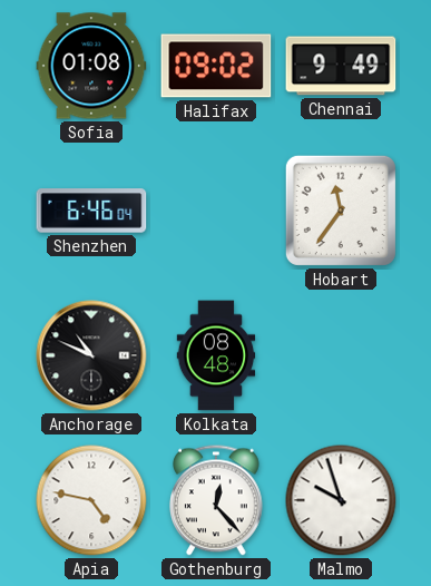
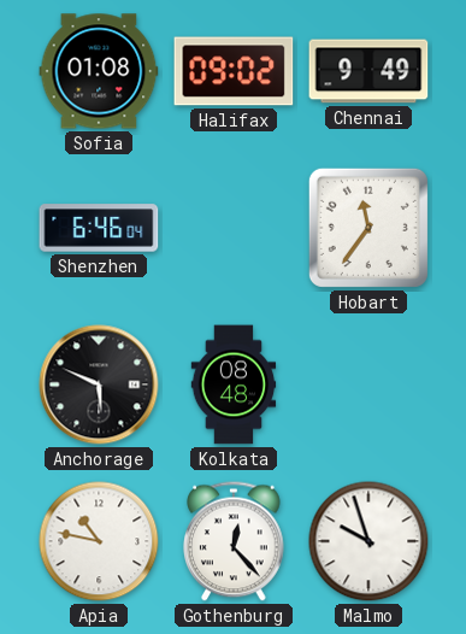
Anchorage: 10:49 -> 5:49 (99, 384)
Apia: 4:47 -> 10:47 (99, 541)
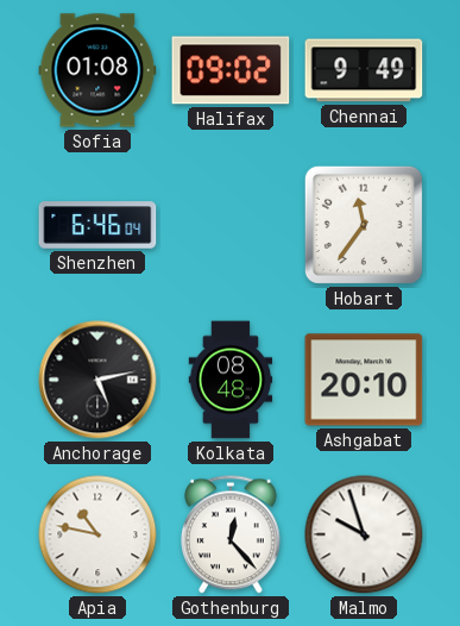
Anchorage: 5:49 -> 5:13 (97, 380)
Ashgabat: none -> 20:10 (364, 380)
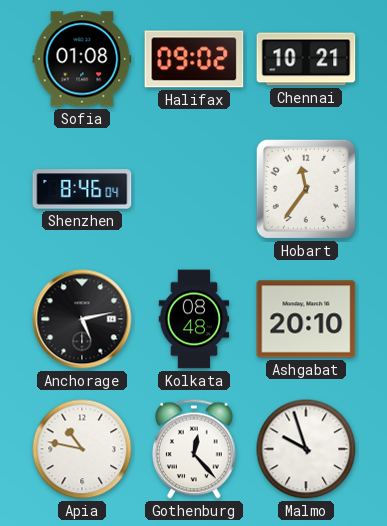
Chennai: 9:49 -> 10:21 (306, 59)
Shenzhen: 6:46 -> 8:46 (82, 189)
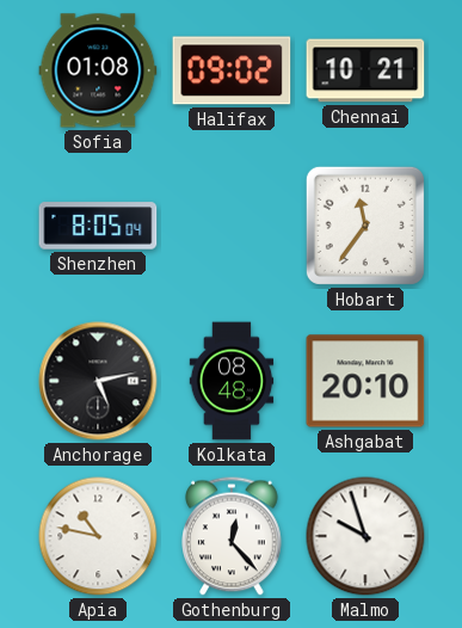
Shenzhen: 8:46 -> 8:05 (98, 226)
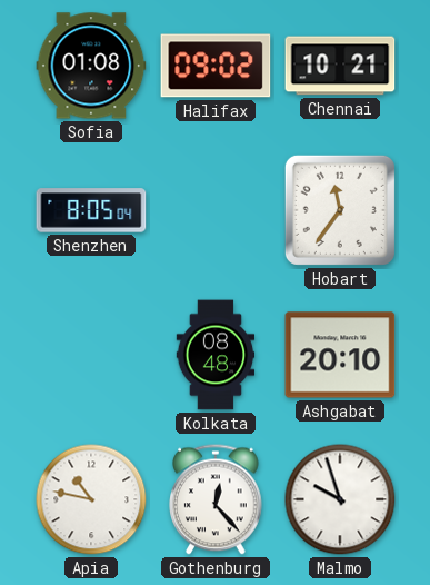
Anchorage: 5:13 -> none (98, 381)
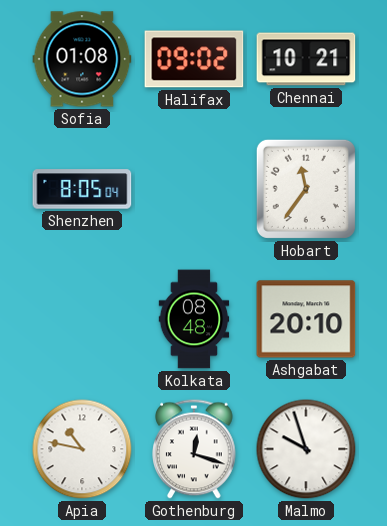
Gothenburg: 12:23 -> 12:18 (194, 449)
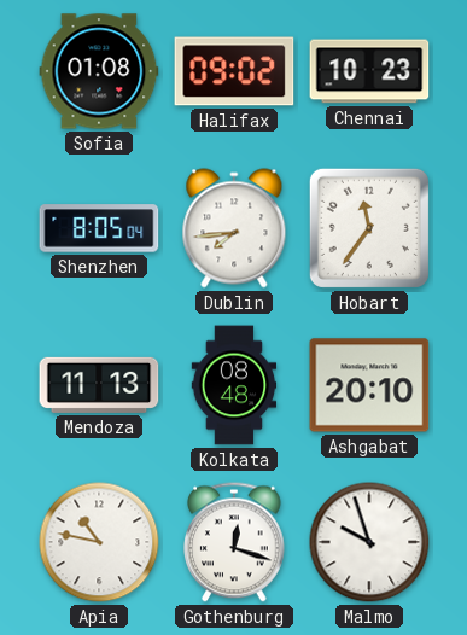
Chennai: 10:21 -> 10:23 (369, 71)
Dublin: none -> 7:44 (234, 228)
Mendoza: none -> 11:13 (99, 385)
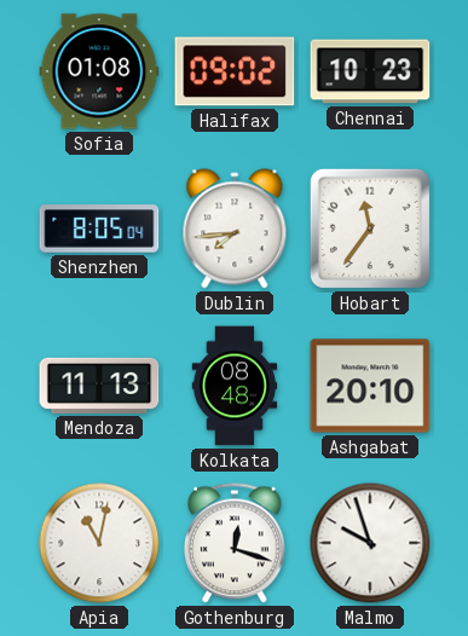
Apia: 10:47 -> 11:02 (99, 543)
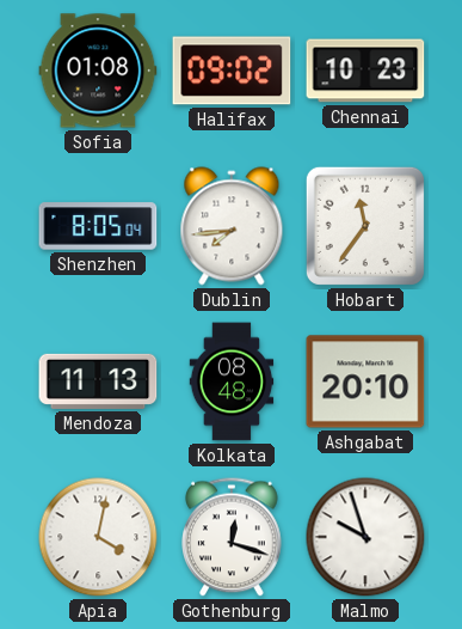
Apia: 11:02 -> 4:02 (98, 537)
